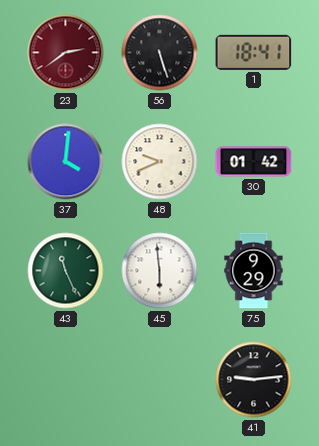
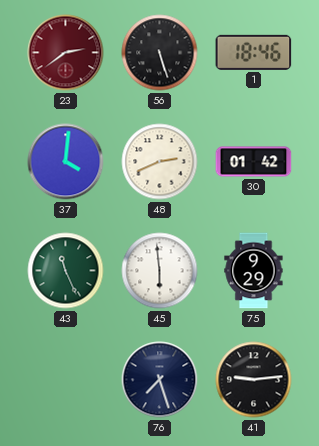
1: 18:41 -> 18:46 (254, 52)
48: 9:41 -> 2:41 (160, 162)
76: none -> 7:27 (160, 380)
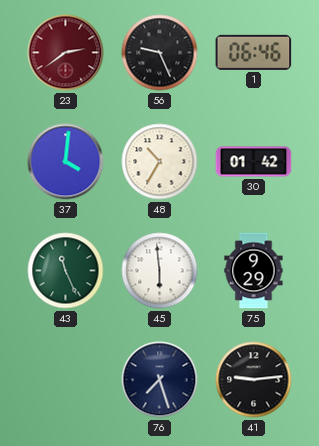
56: 5:27 -> 9:26 (160, 53)
1: 18:46 -> 06:46 (254, 52)
48: 2:41 -> 10:35 (160, 162)
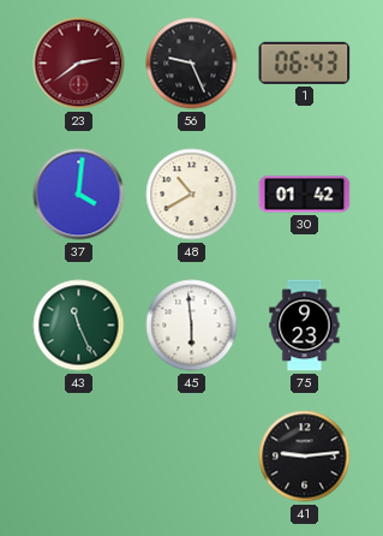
1: 06:46 -> 06:43 (305, 62)
48: 10:35 -> 10:40 (192, 195)
75: 9:29 -> 9:23 (305, 326)
76: 7:27 -> none (160, 380)
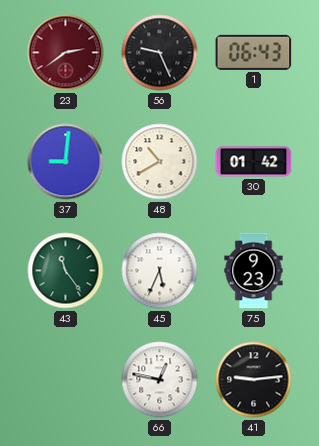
37: 4:01 -> 9:01 (66, 162)
43: 11:26 -> 11:24 (66, 271)
45: 5:59 -> 5:34 (160, 271)
66: none -> 12:47 (160, 380)
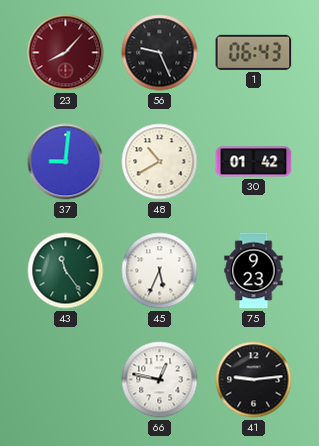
23: 2:39 -> 8:07 (66, 53)
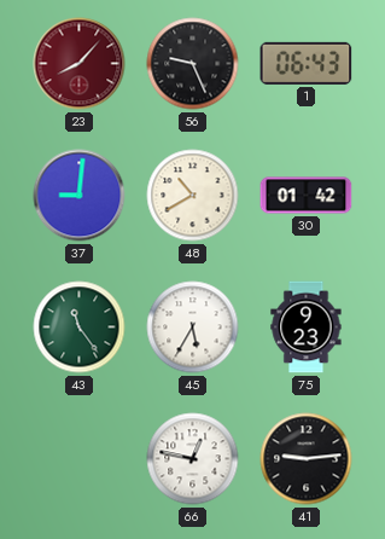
45: 5:34 -> 5:35 (193, 328)
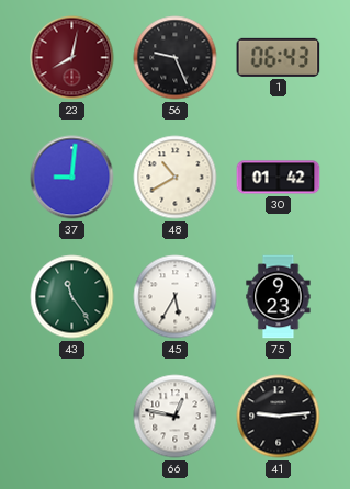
23: 8:07 -> 8:02 (72, 58)
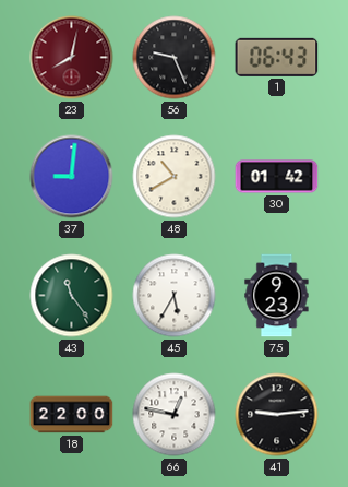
18: none -> 22:00 (72, 415)
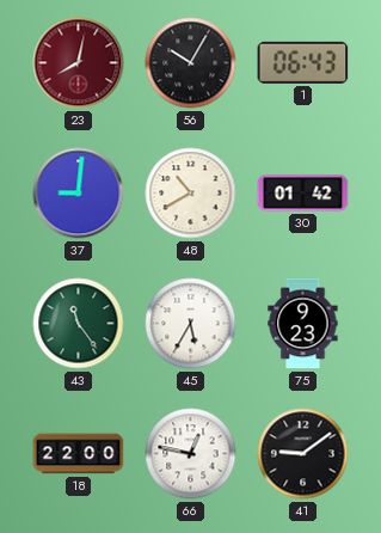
56: 9:26 -> 10:05 (191, 63)
41: 9:14 -> 9:09 (303, 454)
